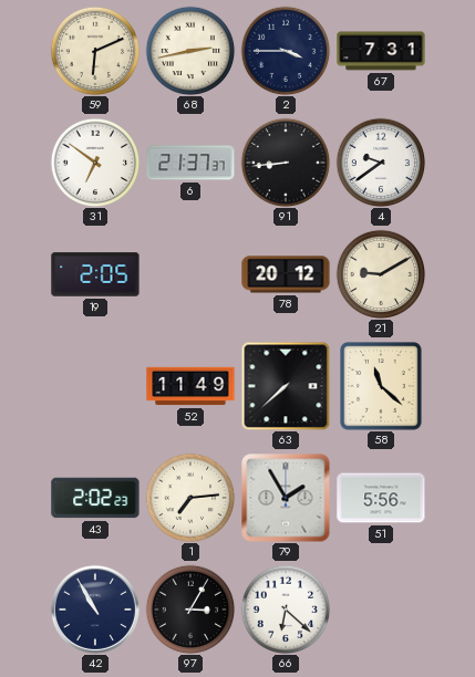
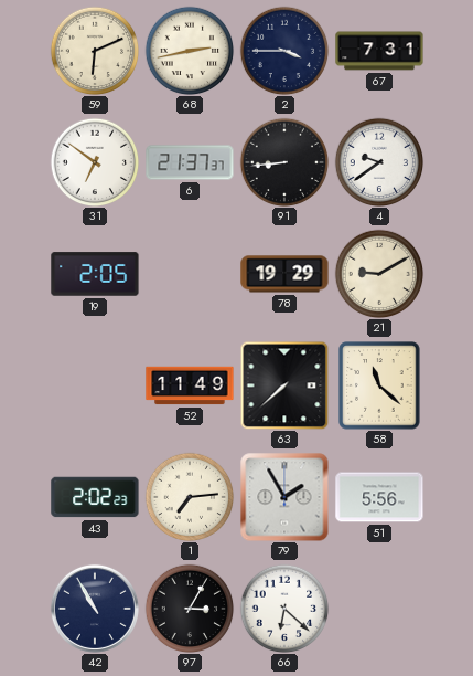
78: 20:12 -> 19:29 (284, 274)
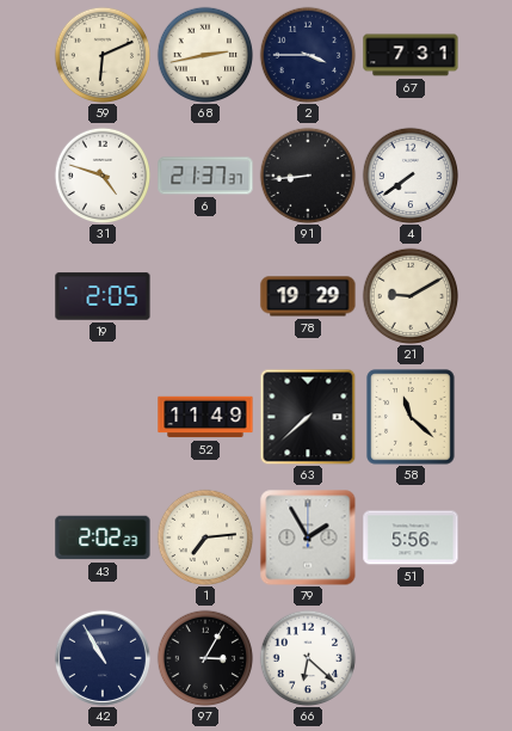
31: 6:51 -> 4:48 (103, 176)
4: 9:39 -> 7:39 (411, 176)
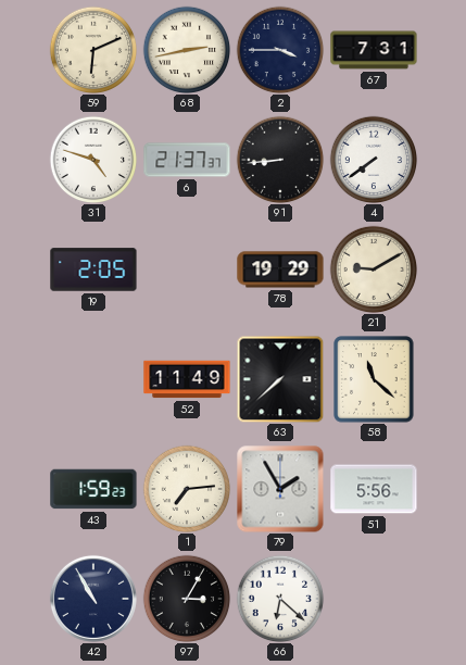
43: 2:02 -> 1:59 (93, 489)
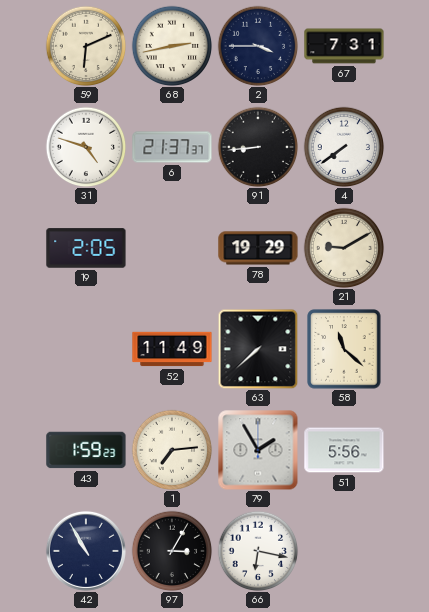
66: 6:22 -> 6:17 (258, 551)
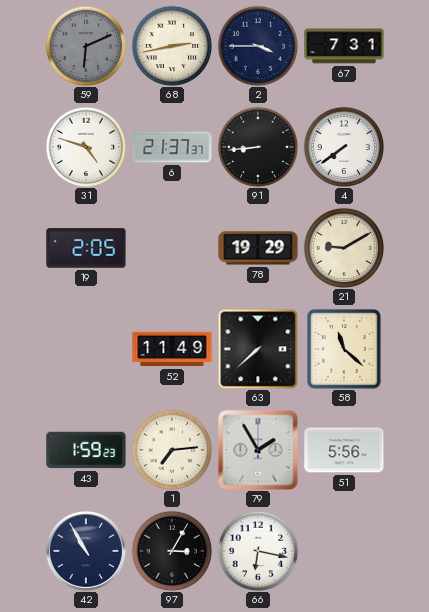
59 dial: cream -> grey (86, 46)
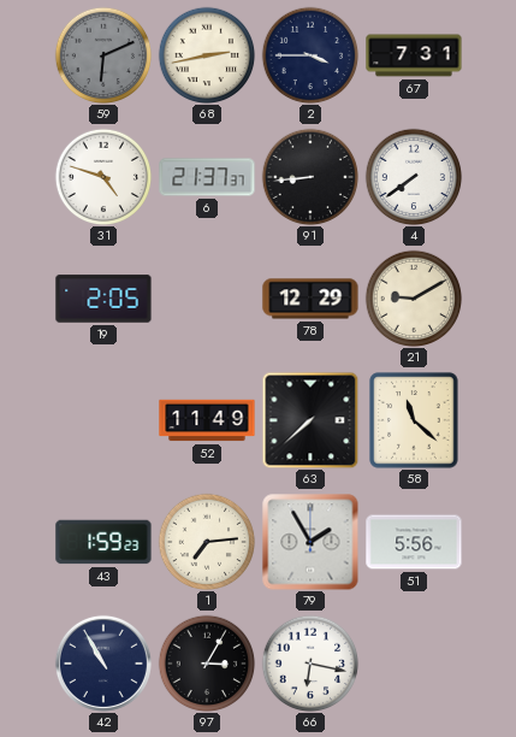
78: 19:29 -> 12:29 (310, 299)
